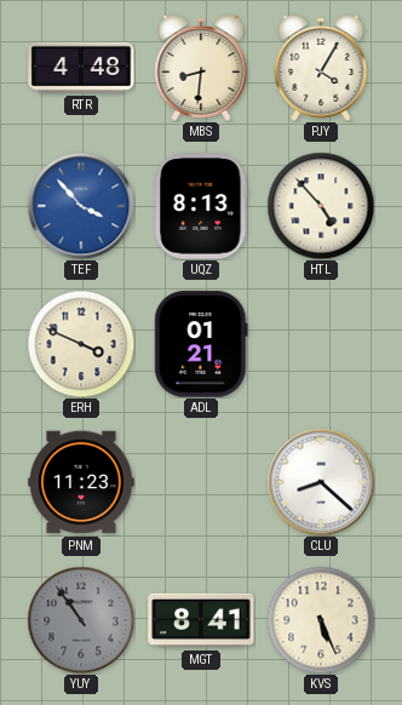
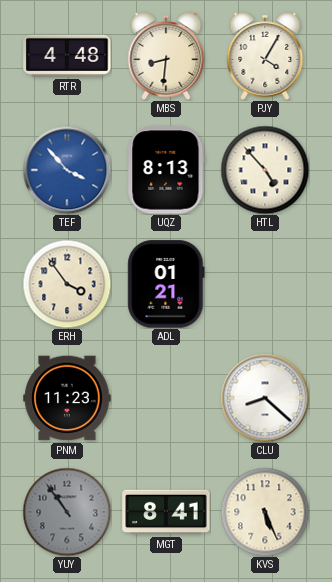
ERH: 3:49 -> 3:54 (67, 284)
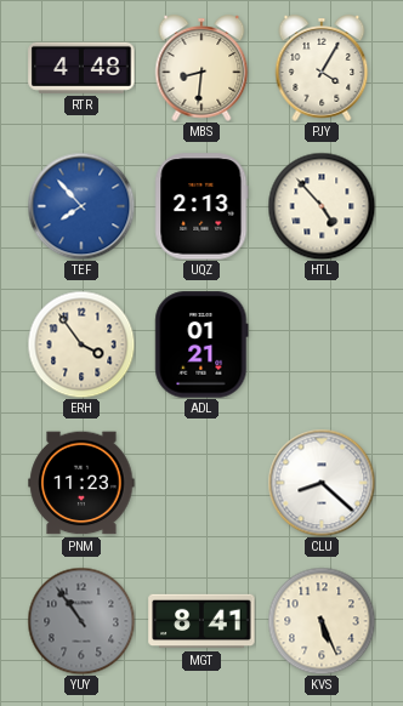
TEF: 3:53 -> 7:53 (81, 206)
UQZ: 8:13 -> 2:13 (201, 206)
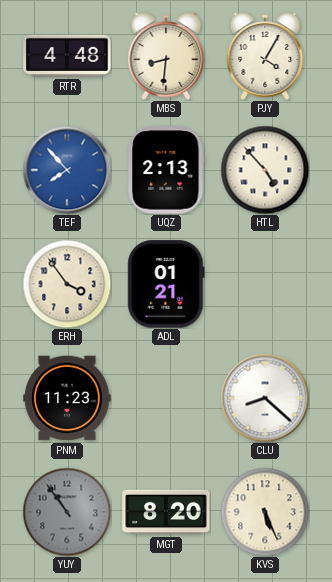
MGT: 8:41 -> 8:20 (166, 512)
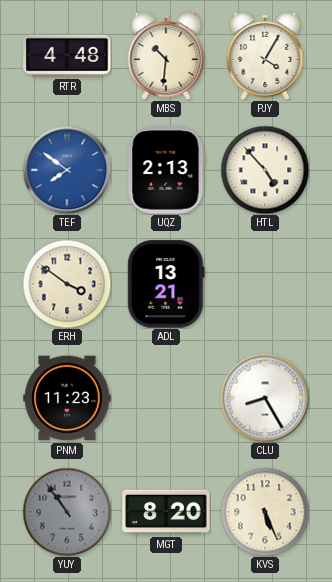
MBS: 8:31 -> 10:31 (166, 56)
TEF: 7:53 -> 7:51 (67, 170)
ERH: 3:54 -> 3:51 (67, 284)
ADL: 01:21 -> 13:21 (166, 284)
CLU: 8:22 -> 8:25 (265, 398)
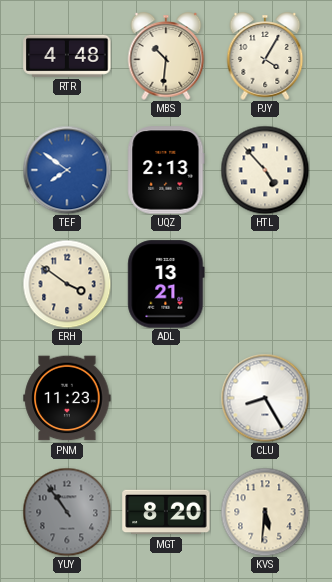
KVS: 5:26 -> 5:31 (265, 512)
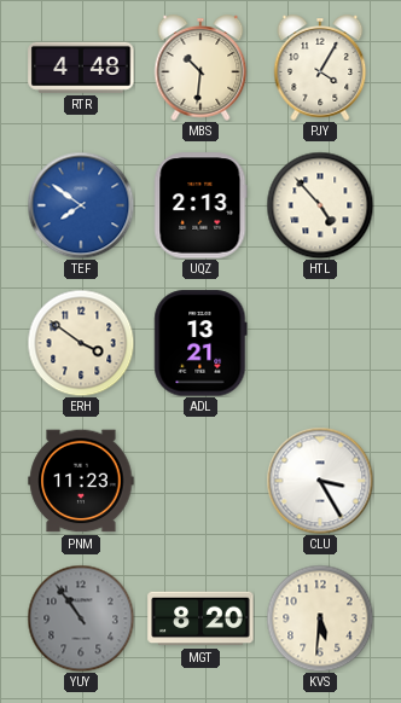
CLU: 8:25 -> 3:25 (320, 481)
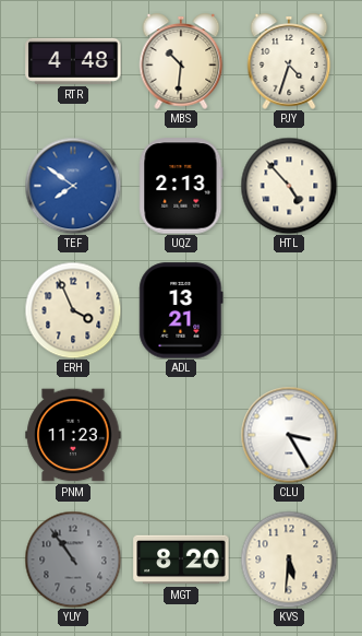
PJY: 4:05 -> 4:33 (289, 61)
ERH: 3:51 -> 3:56 (73, 310)
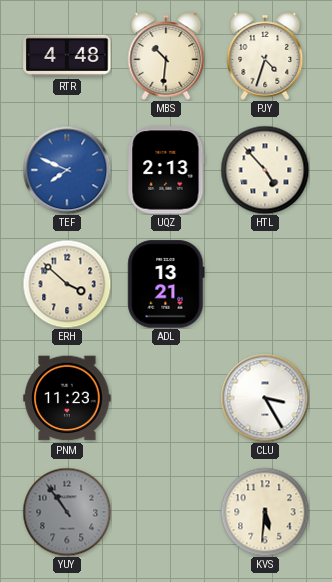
TEF: 7:51 -> 7:49 (67, 170)
ERH: 3:56 -> 3:52 (67, 284)
MGT: 8:20 -> none (181, 560)
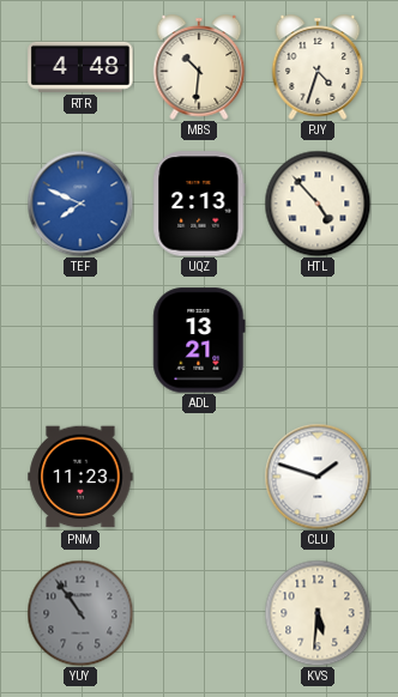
ERH: 3:52 -> none (67, 284)
CLU: 3:25 -> 1:48 (318, 477)
